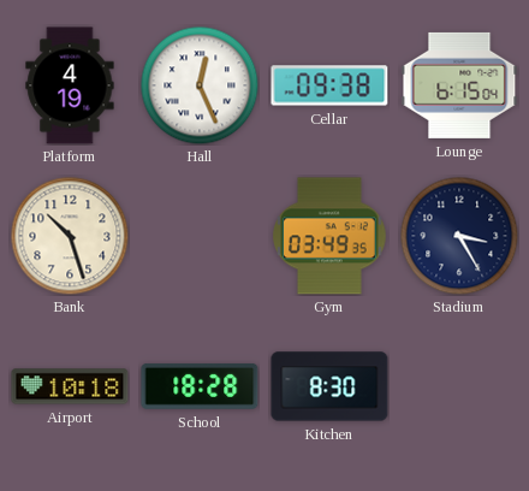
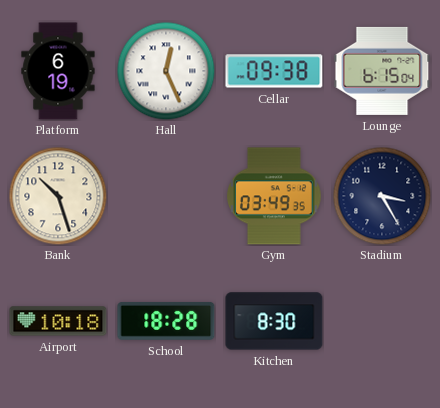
Platform: 4:19 -> 6:19 (58, 71)
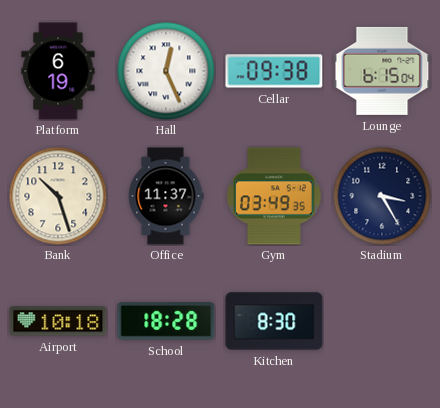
Office: none -> 11:37 (166, 196)
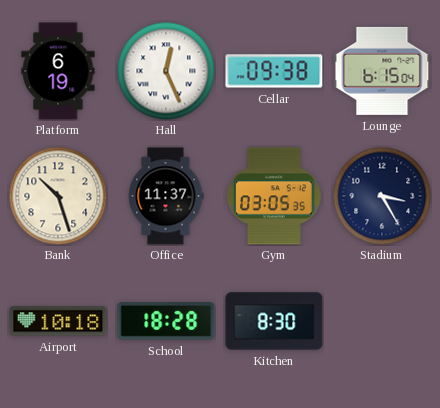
Gym: 03:49 -> 03:05 (274, 196)
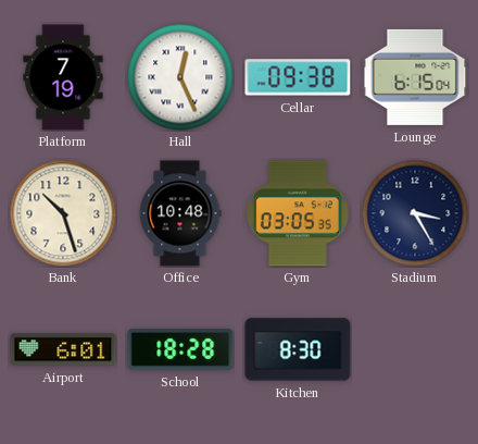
Platform: 6:19 -> 7:19 (63, 77)
Office: 11:37 -> 10:48 (180, 213)
Airport: 10:18 -> 6:01 (63, 349)
